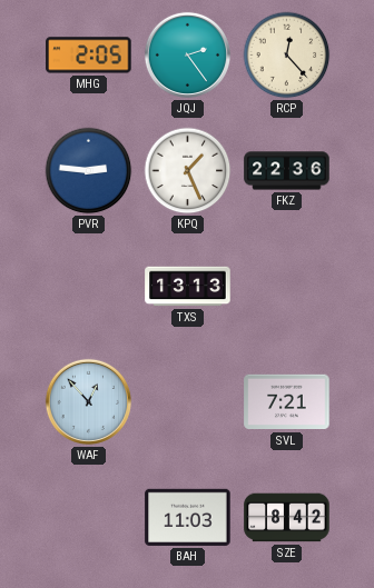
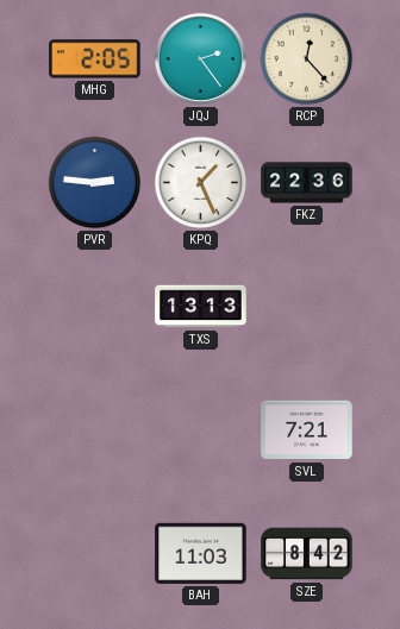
WAF: 12:53 -> none (88, 401)
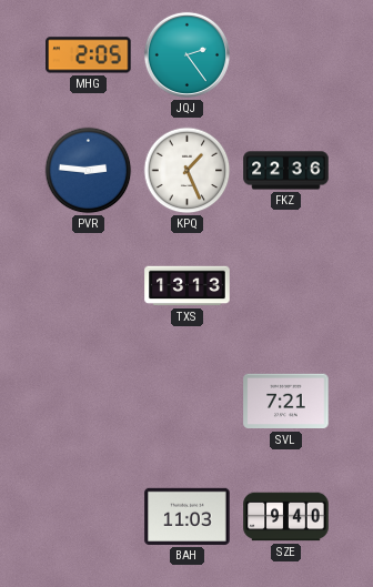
RCP: 12:23 -> none (307, 59)
SZE: 8:42 -> 9:40 (286, 517)
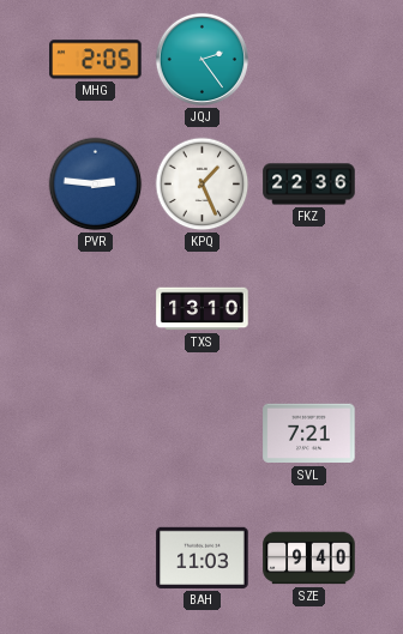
TXS: 13:13 -> 13:10 (203, 309)
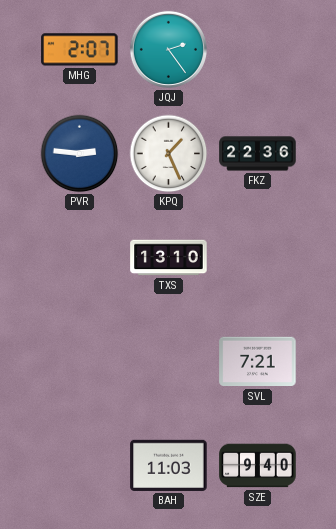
MHG: 2:05 -> 2:07 (80, 50)
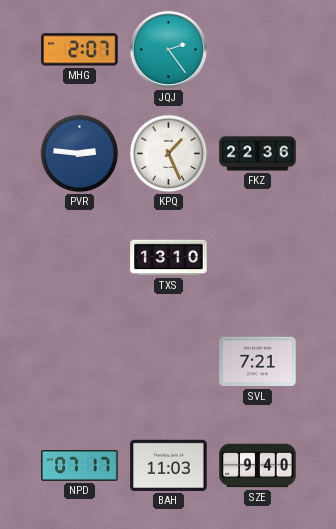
NPD: none -> 07:17 (80, 465)
